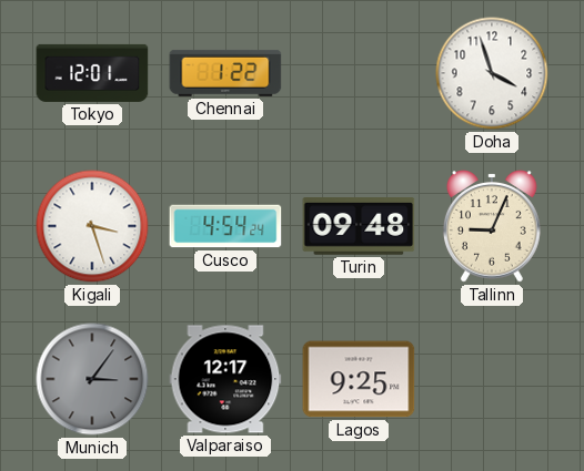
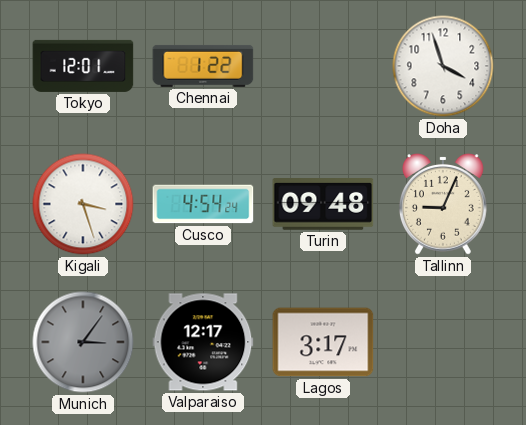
Lagos: 9:25 -> 3:17 (323, 342)
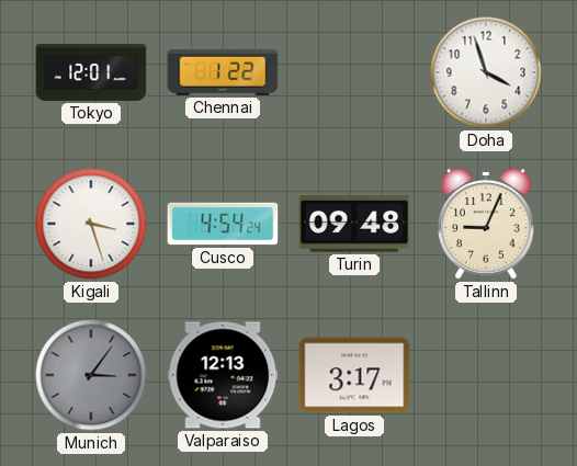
Valparaiso: 12:17 -> 12:13 (223, 375)
